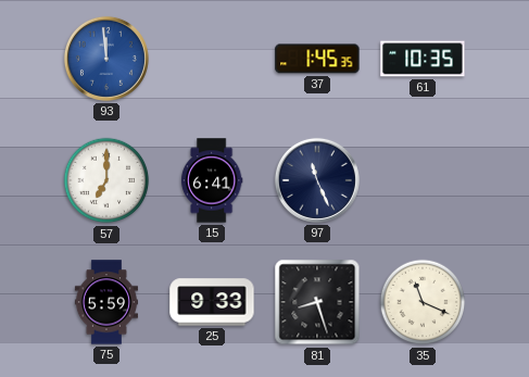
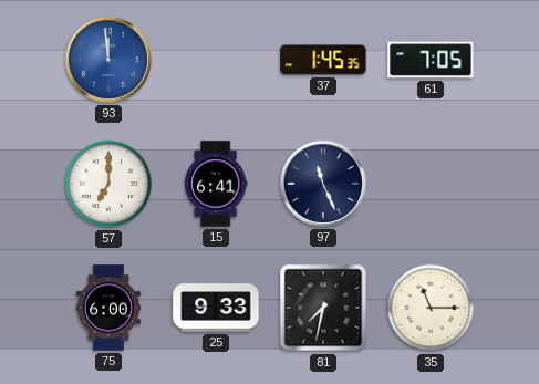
61: 10:35 -> 7:05 (431, 60)
75: 5:59 -> 6:00 (108, 308)
81: 8:27 -> 7:32 (323, 308)
35: 11:19 -> 11:15 (431, 308)
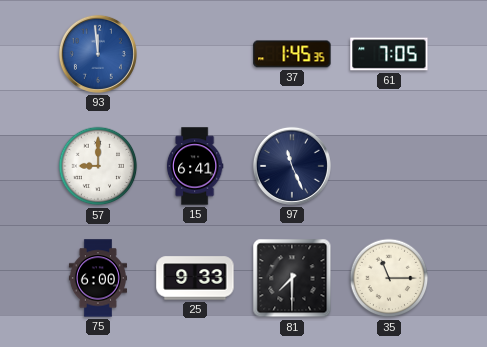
57: 7:00 -> 9:00 (98, 166)
81: 7:32 -> 7:30 (292, 278)
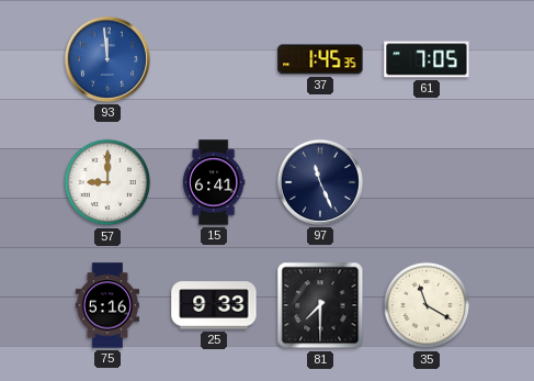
75: 6:00 -> 5:16 (107, 305)
35: 11:15 -> 11:20 (427, 305)
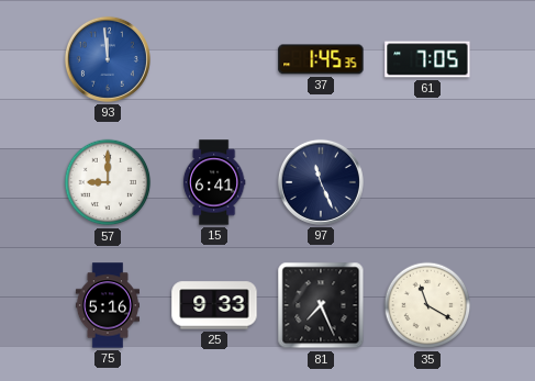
81: 7:30 -> 7:26 (321, 305)
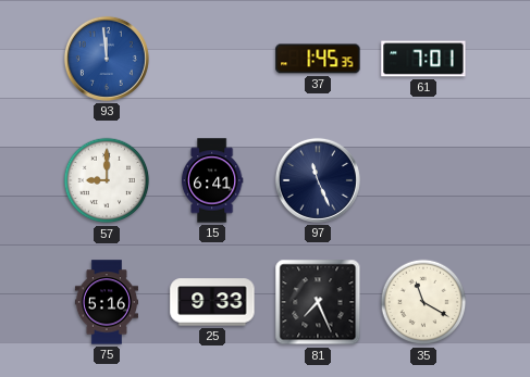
61: 7:05 -> 7:01 (423, 59)
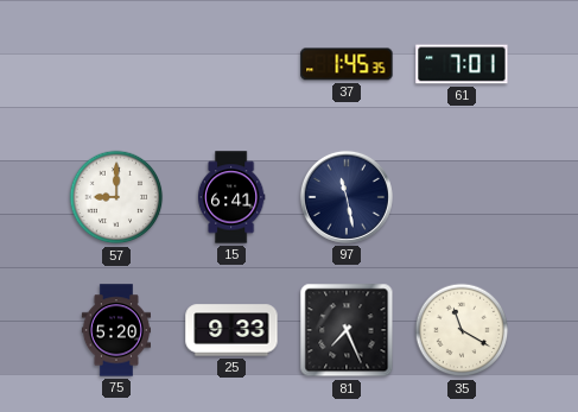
93: 11:59 -> none (107, 59)
97: 11:26 -> 11:28 (347, 197)
75: 5:16 -> 5:20 (116, 330)
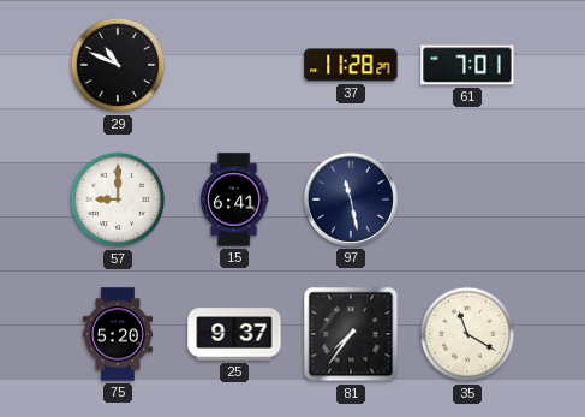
29: none -> 10:49 (118, 65)
37: 1:45 -> 11:28 (351, 65)
25: 9:33 -> 9:37 (234, 334)
81: 7:26 -> 7:36 (351, 334)
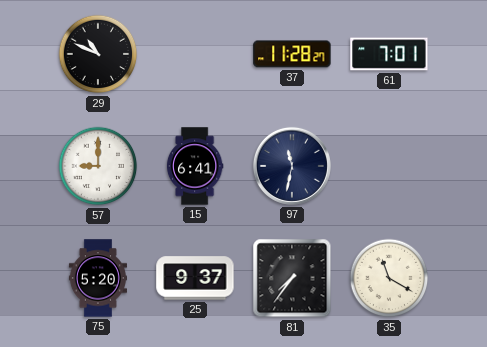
97: 11:28 -> 11:32 (292, 166)
